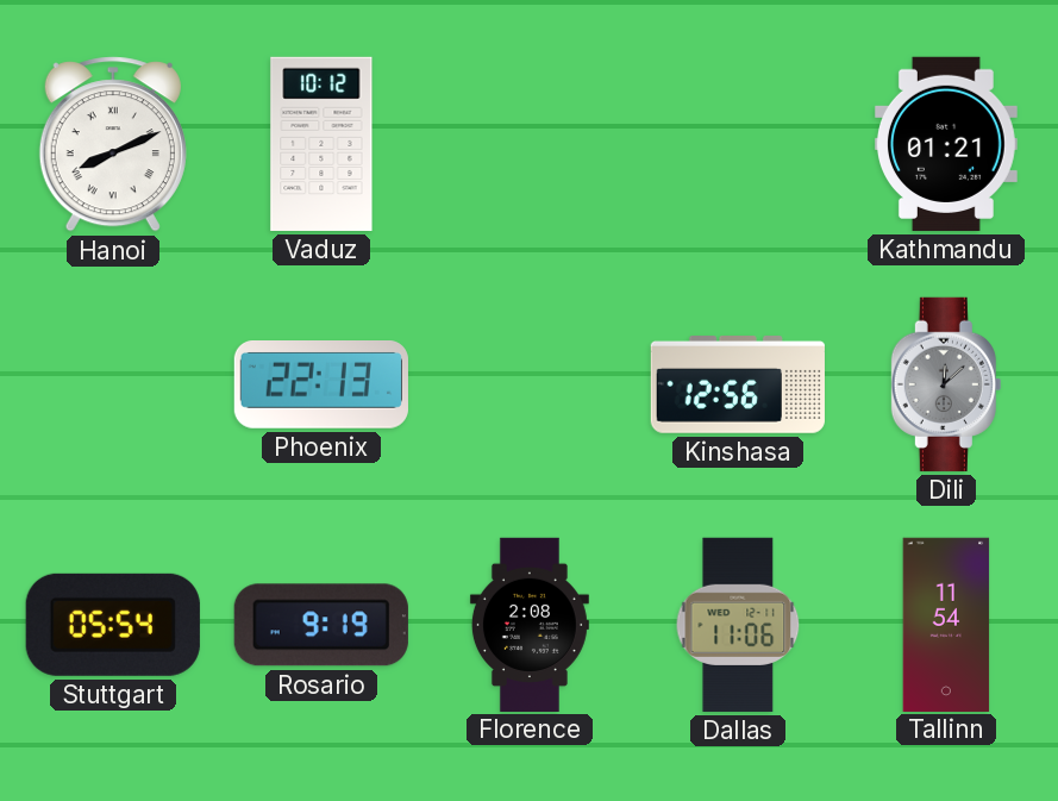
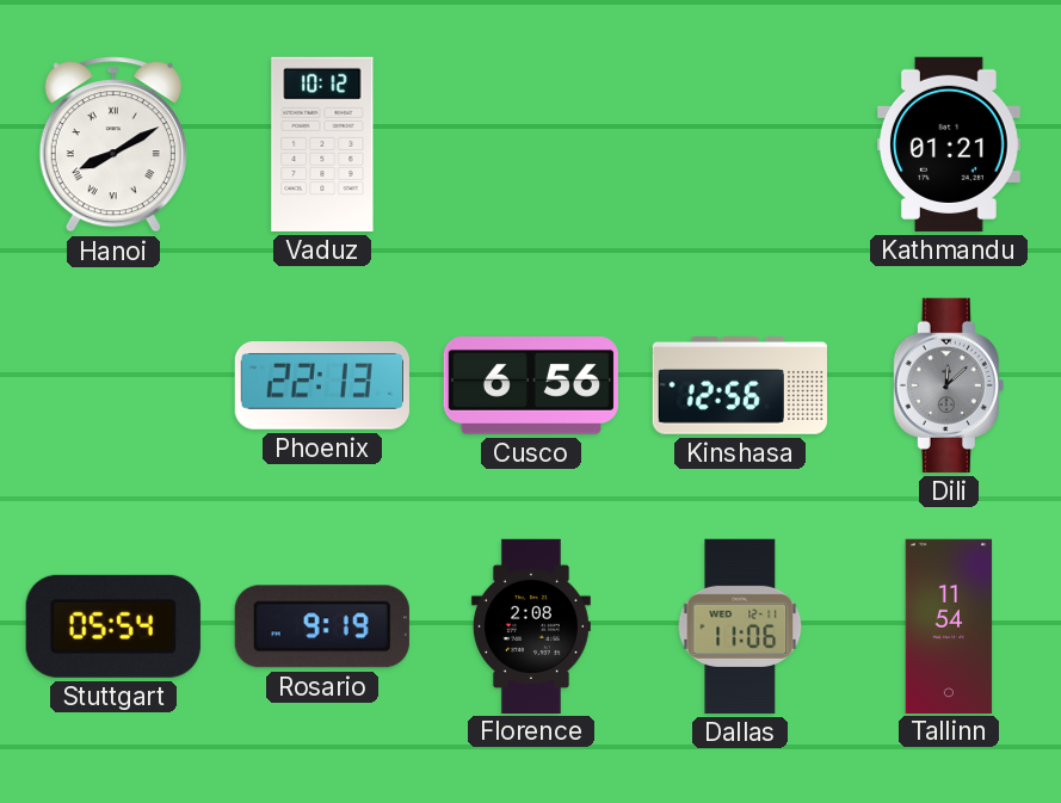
Hanoi: 8:11 -> 8:10 (113, 144)
Cusco: none -> 6:56 (531, 387)
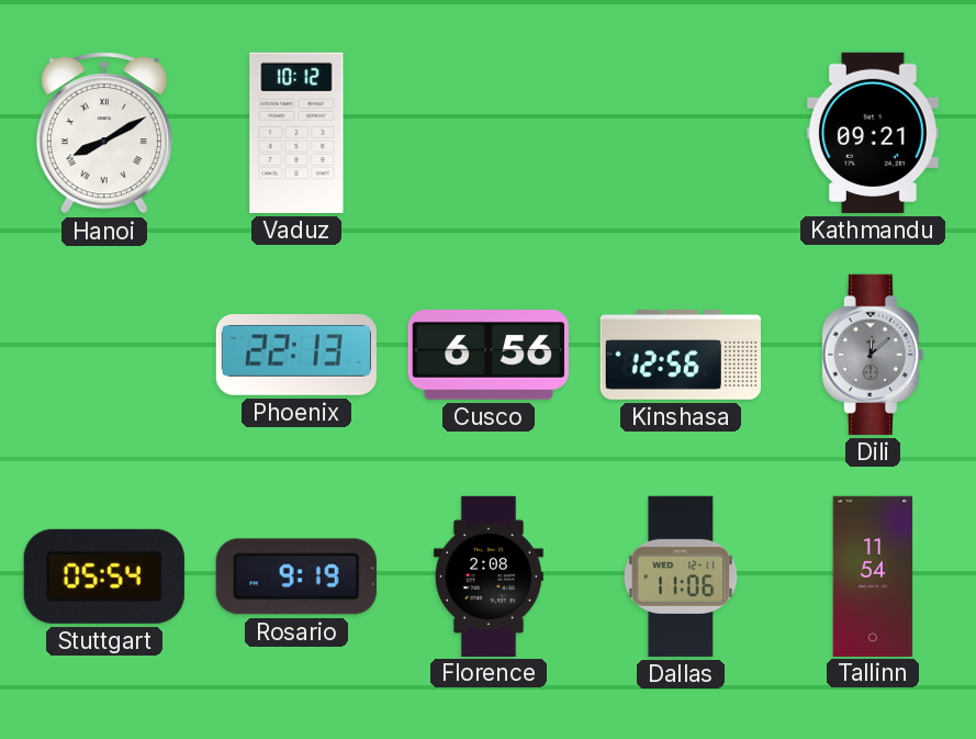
Kathmandu: 01:21 -> 09:21 (873, 133)
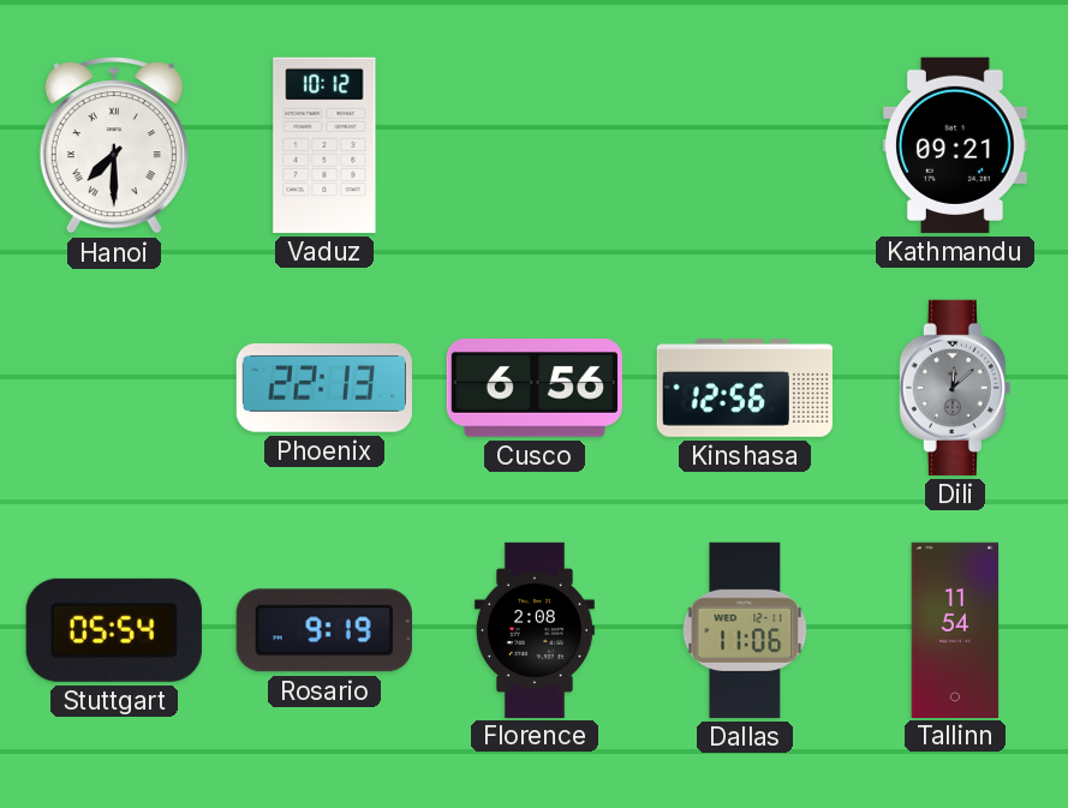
Hanoi: 8:10 -> 7:30 (114, 145)
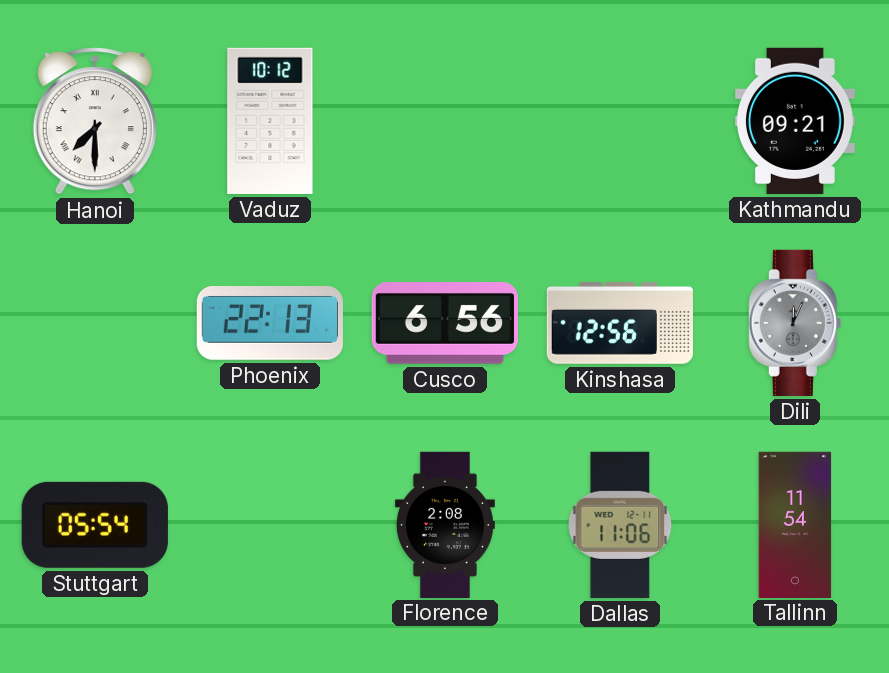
Dili: 12:08 -> 12:04 (795, 323)
Rosario: 9:19 -> none (324, 630)
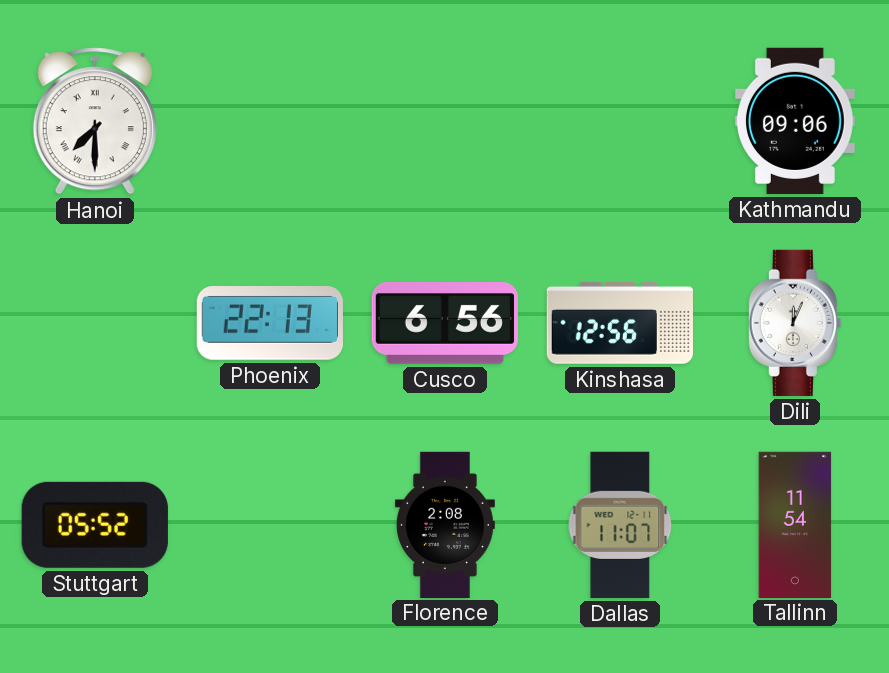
Vaduz: 10:12 -> none (270, 121)
Kathmandu: 09:21 -> 09:06 (795, 121)
Dili dial: grey -> white (795, 323)
Stuttgart: 05:54 -> 05:52 (95, 525)
Dallas: 11:06 -> 11:07 (620, 525)
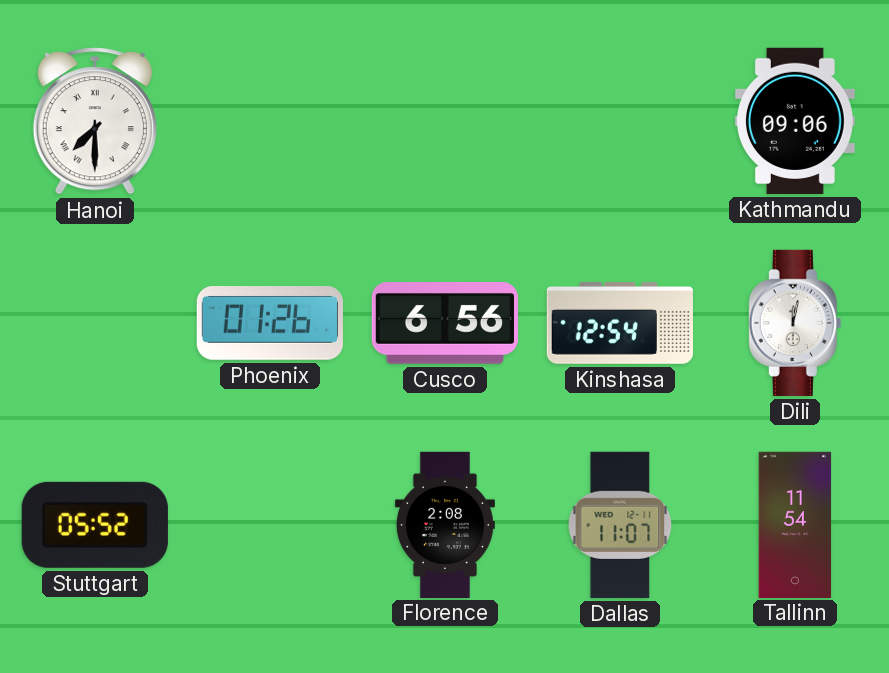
Phoenix: 22:13 -> 01:26 (270, 324)
Kinshasa: 12:56 -> 12:54 (620, 324)
Dili: 12:04 -> 12:02 (795, 323)
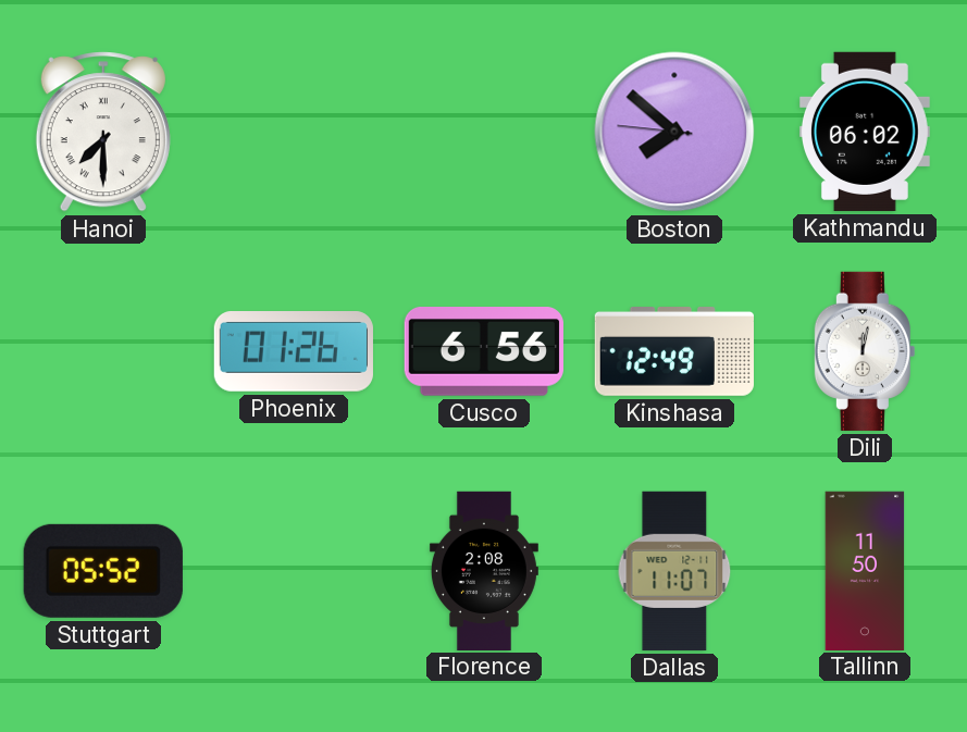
Boston: none -> 7:51 (674, 132)
Kathmandu: 09:06 -> 06:02 (865, 132)
Kinshasa: 12:54 -> 12:49 (674, 352)
Tallinn: 11:54 -> 11:50 (865, 570)
